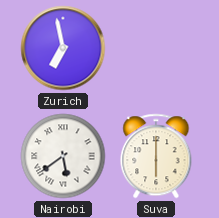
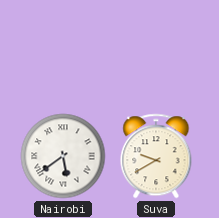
Zurich: 6:58 -> none (63, 48)
Suva: 6:00 -> 9:40 (156, 156)
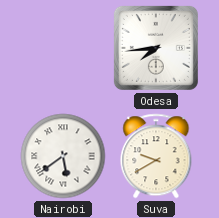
Odesa: none -> 7:44 (156, 48)
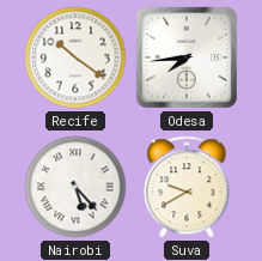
Recife: none -> 10:21 (75, 57)
Nairobi: 5:39 -> 5:23 (75, 187)
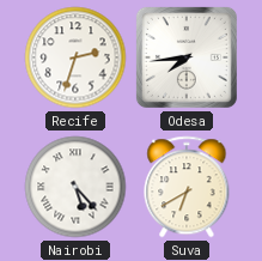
Recife: 10:21 -> 2:33 (75, 57)
Suva: 9:40 -> 6:40 (187, 187)
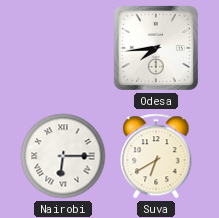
Recife: 2:33 -> none (75, 57)
Nairobi: 5:23 -> 6:15 (63, 156)
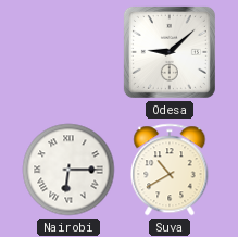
Odesa: 7:44 -> 9:08 (170, 52)
Suva: 6:40 -> 10:40 (170, 170)
